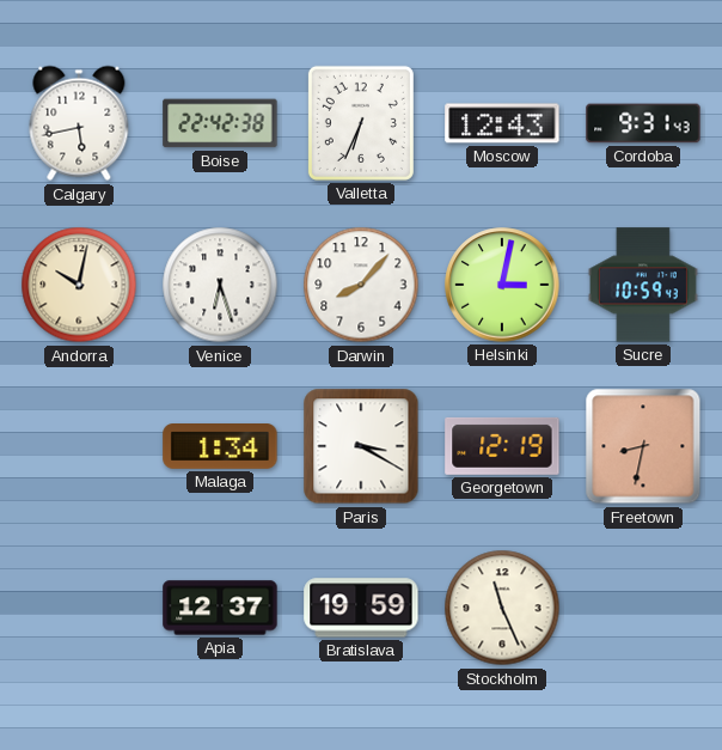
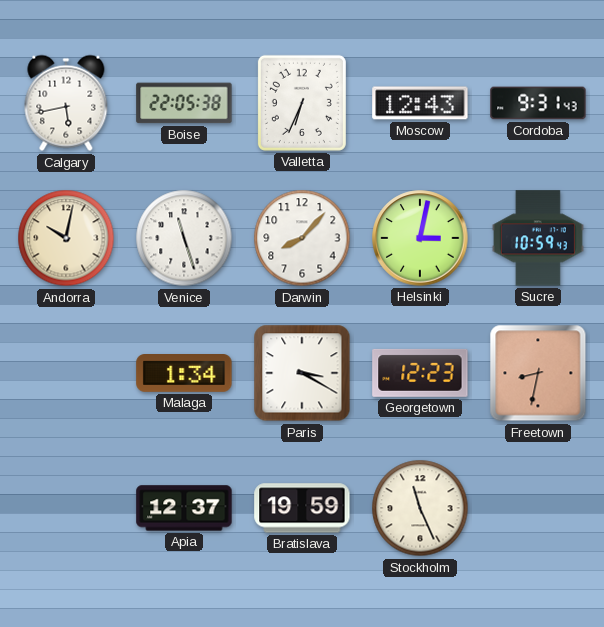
Boise: 22:42 -> 22:05 (184, 103)
Venice: 6:27 -> 11:27 (184, 238)
Georgetown: 12:19 -> 12:23 (420, 373)
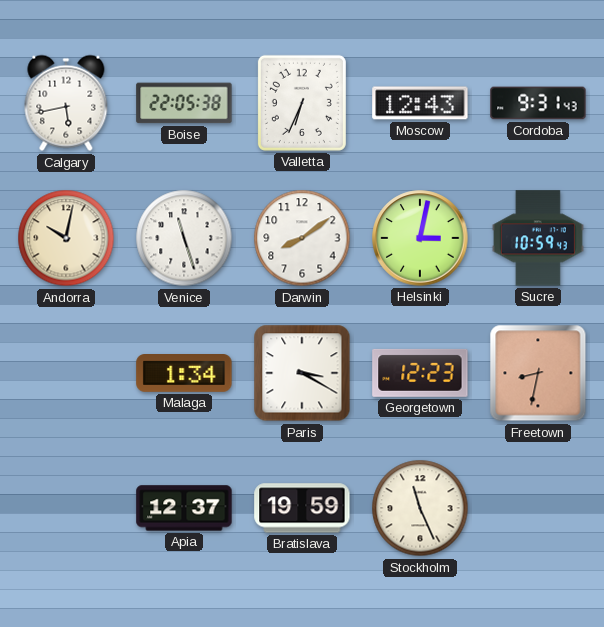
Darwin: 8:07 -> 8:09 (302, 238)
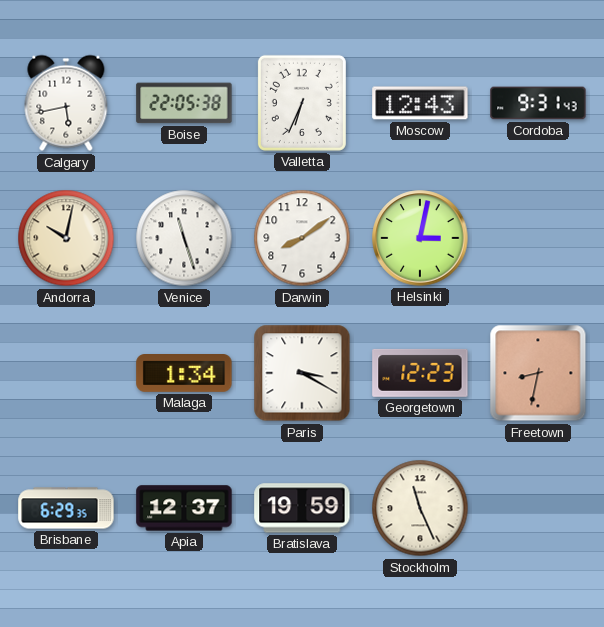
Sucre: 10:59 -> none (538, 238)
Brisbane: none -> 6:29 (66, 508)
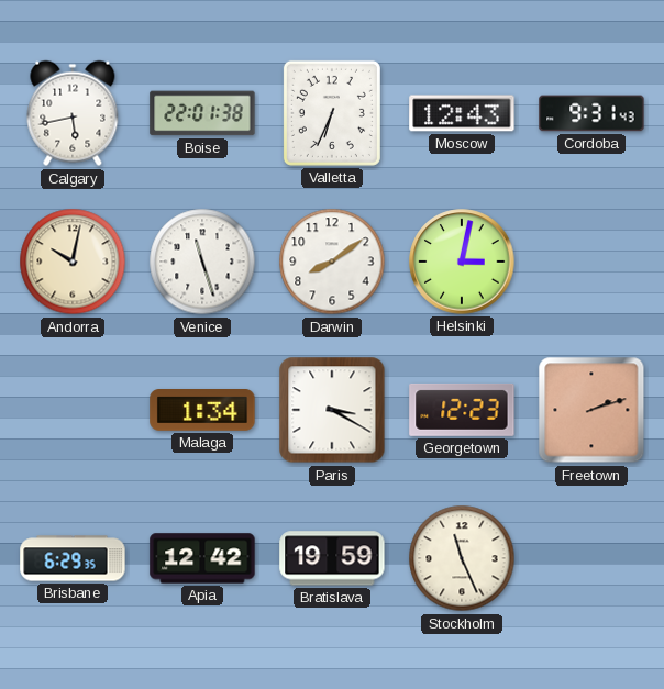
Boise: 22:05 -> 22:01 (202, 113)
Freetown: 8:32 -> 2:12 (591, 410)
Apia: 12:37 -> 12:42 (202, 558)
